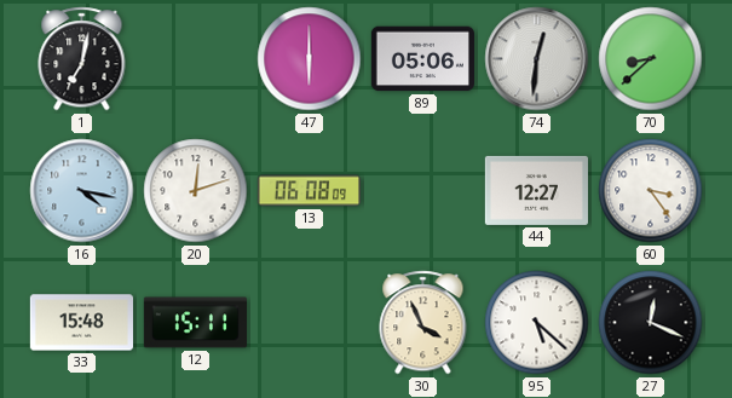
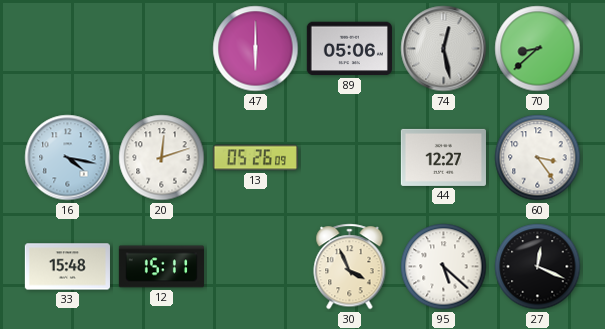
1: 7:02 -> none (82, 59)
74: 12:31 -> 12:28 (444, 49)
13: 06:08 -> 05:26 (255, 158)
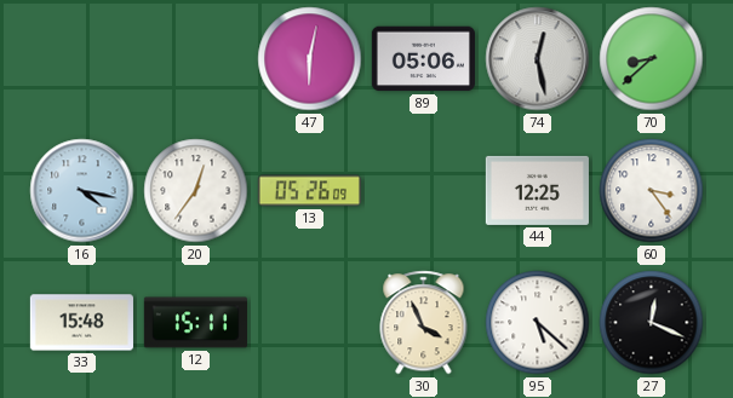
47: 6:00 -> 6:02 (310, 59)
20: 12:12 -> 12:36 (196, 191)
44: 12:27 -> 12:25 (537, 190)
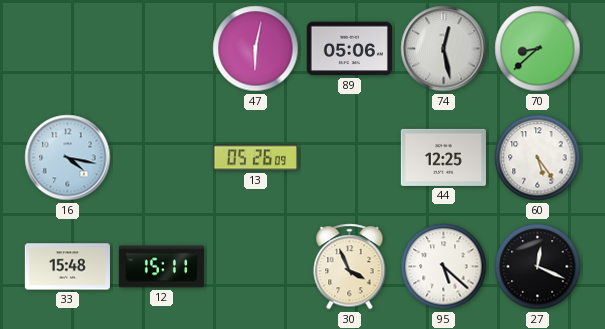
20: 12:36 -> none (196, 191)
60: 3:24 -> 5:24 (538, 158)
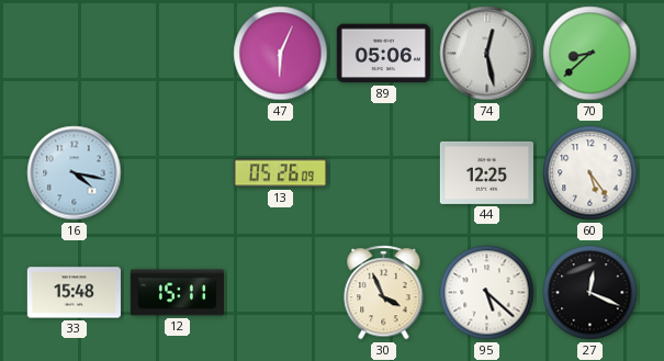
47: 6:02 -> 6:04 (281, 54)
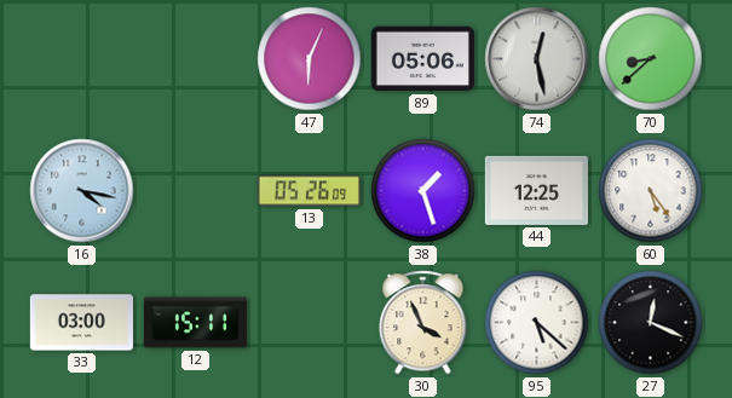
38: none -> 1:27 (423, 191)
33: 15:48 -> 03:00 (81, 323)
